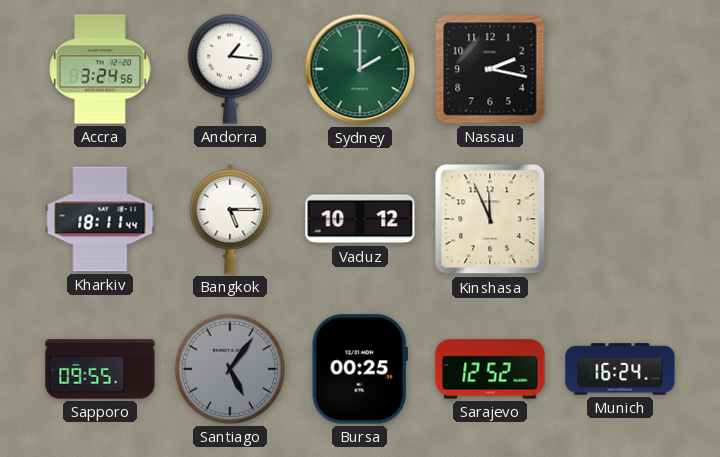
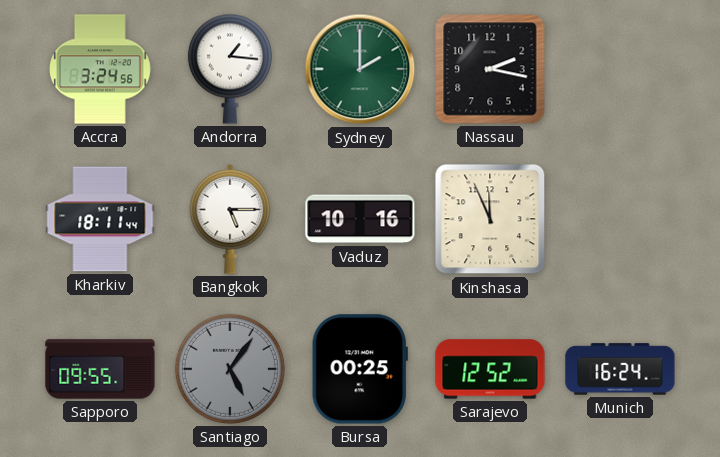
Vaduz: 10:12 -> 10:16 (360, 219)
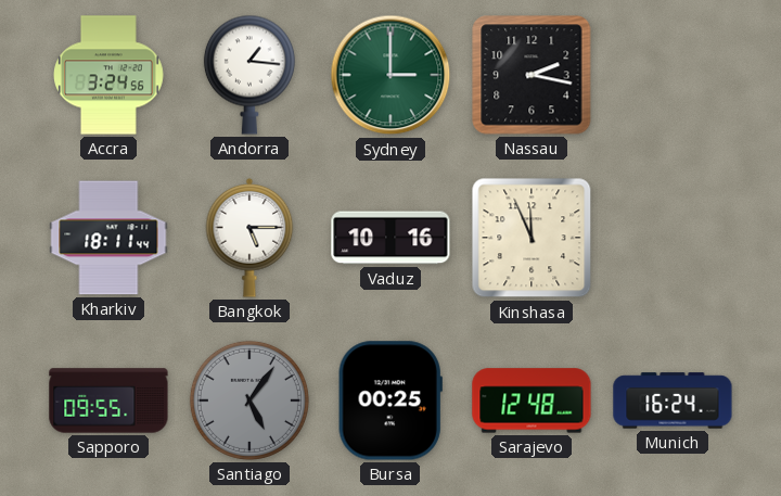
Sydney: 2:00 -> 3:00 (390, 75)
Sarajevo: 12:52 -> 12:48 (532, 400)
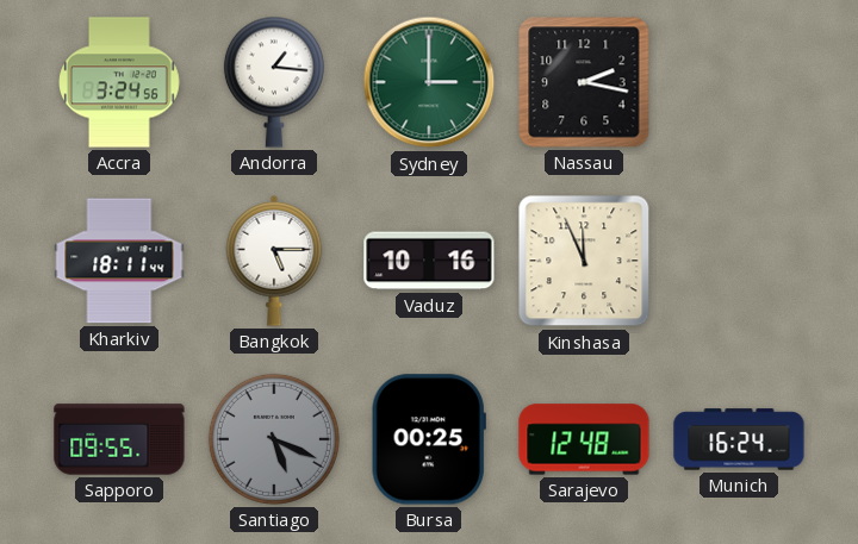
Santiago: 5:06 -> 5:19 (274, 439)
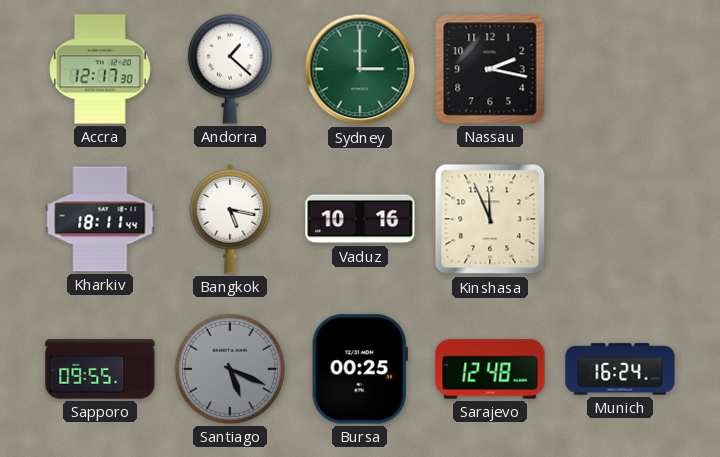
Accra: 3:24 -> 12:17 (101, 69)
Andorra: 1:16 -> 1:22 (230, 69)
Bangkok: 5:15 -> 5:17 (230, 219)
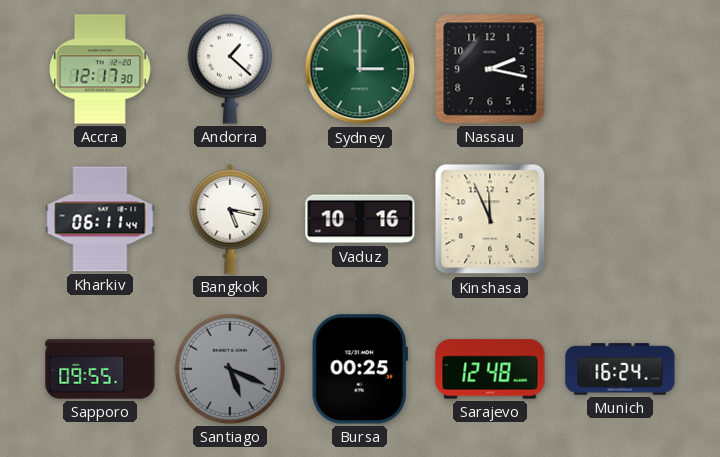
Kharkiv: 18:11 -> 06:11 (100, 219)
